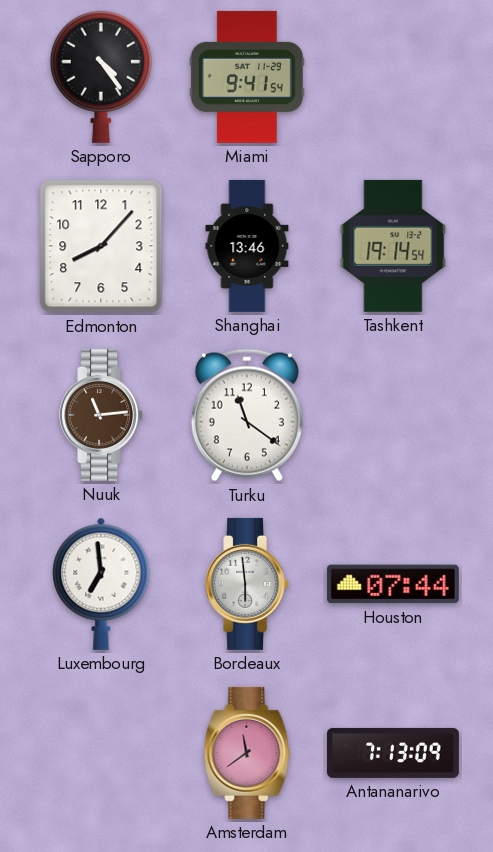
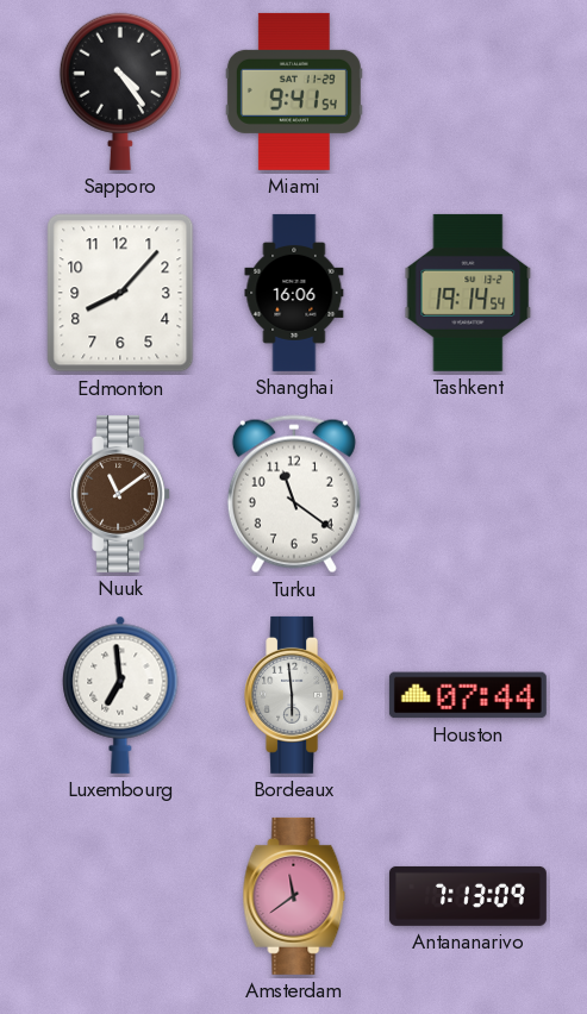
Shanghai: 13:46 -> 16:06 (294, 293)
Nuuk: 11:14 -> 11:09 (121, 494)
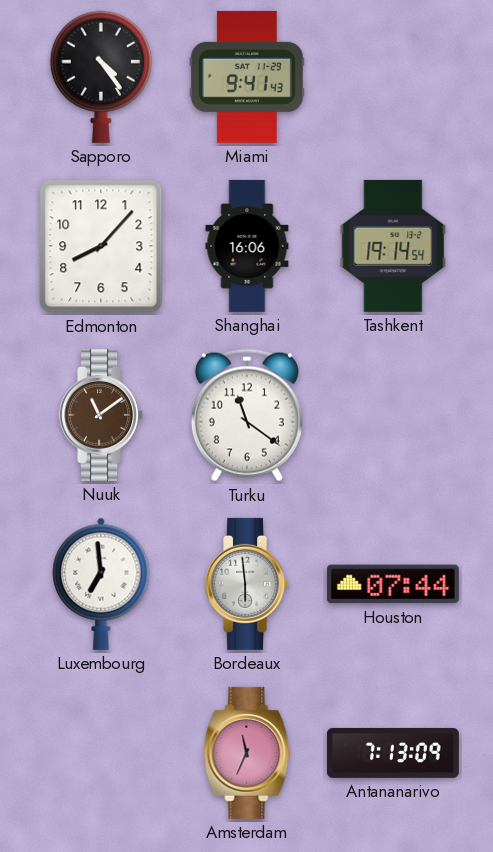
Miami: 9:41:54 -> 9:41:43 (247, 77)
Amsterdam: 11:39 -> 11:34 (247, 753)
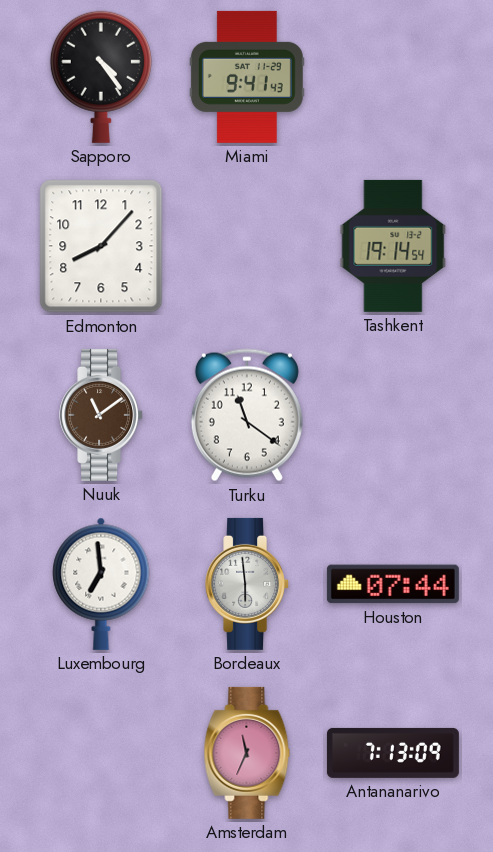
Shanghai: 16:06 -> none (247, 246)
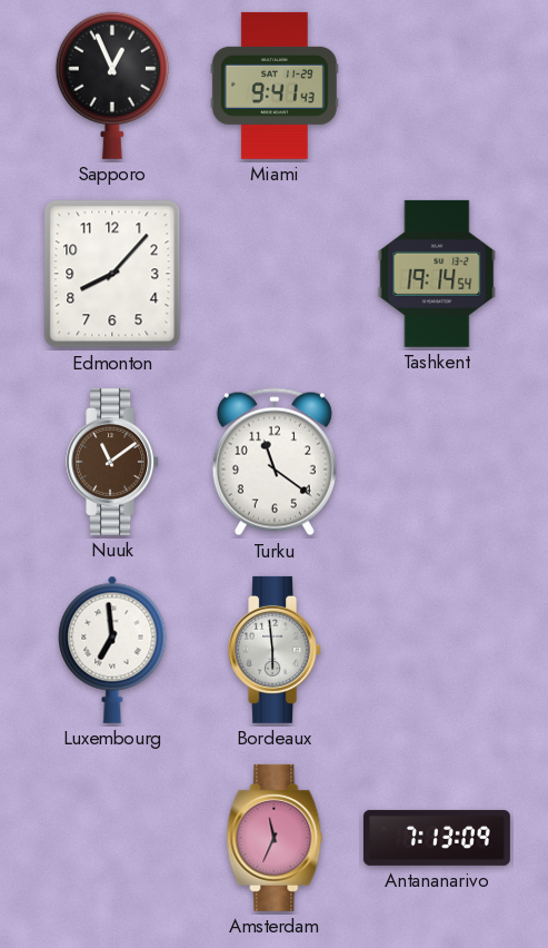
Sapporo: 4:24 -> 12:56 (112, 86)
Houston: 07:44 -> none (393, 584)
